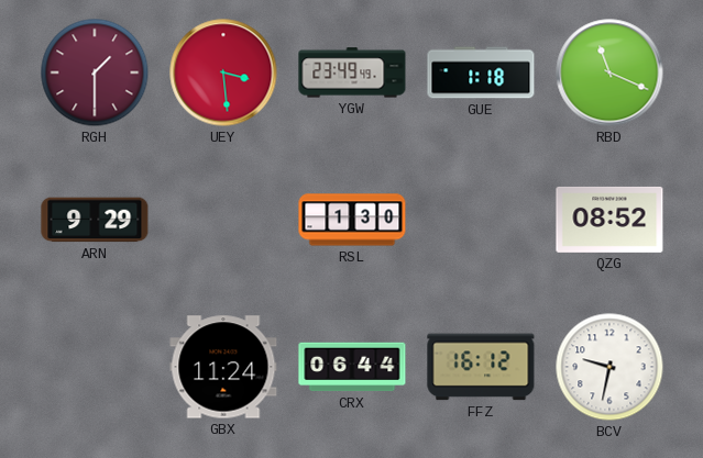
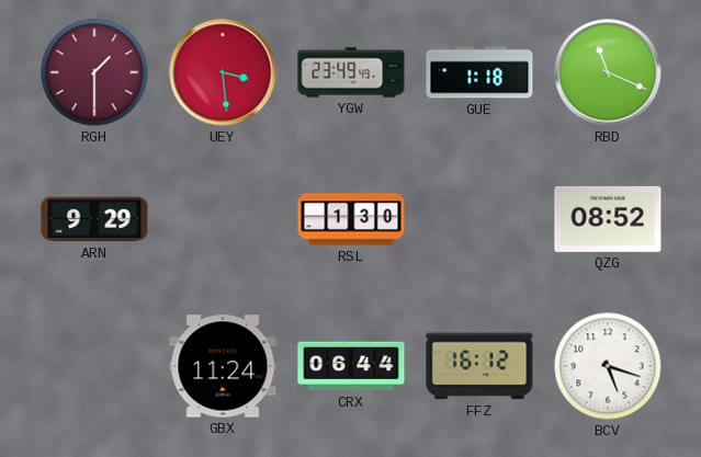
BCV: 9:32 -> 5:18 (608, 366)
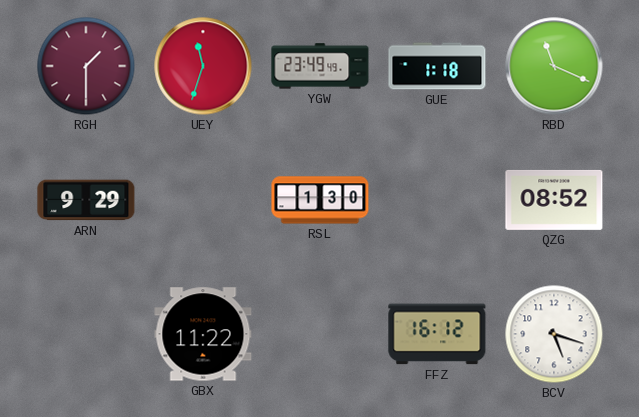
UEY: 3:29 -> 11:33 (203, 66)
GBX: 11:24 -> 11:22 (203, 334)
CRX: 06:44 -> none (351, 366)
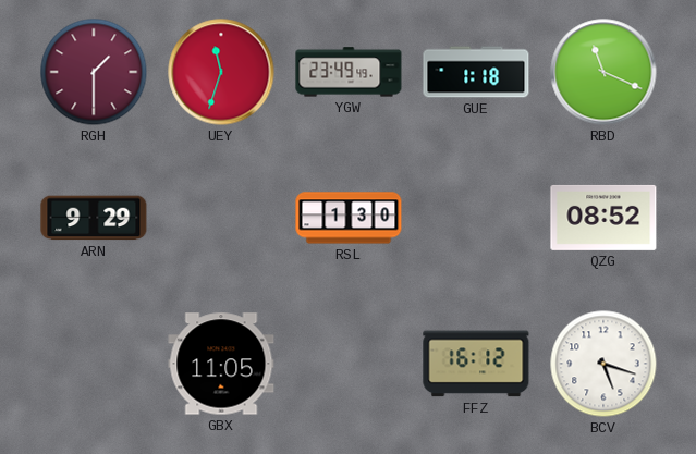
GBX: 11:22 -> 11:05 (221, 364)
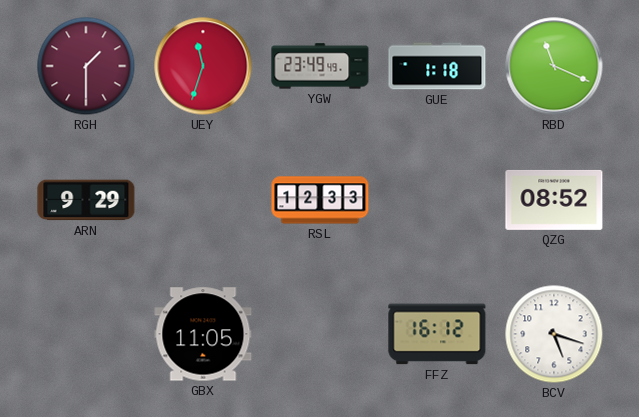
RSL: 1:30 -> 12:33 (320, 200)
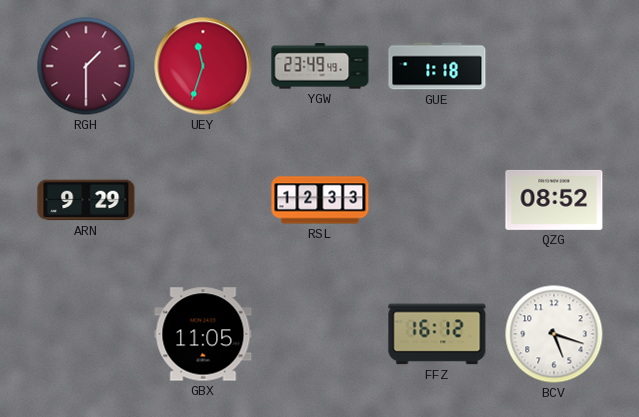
RBD: 11:19 -> none (554, 66)
